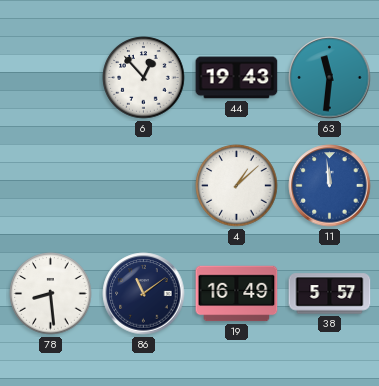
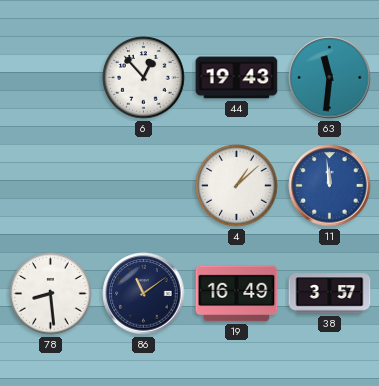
38: 5:57 -> 3:57 (330, 294)
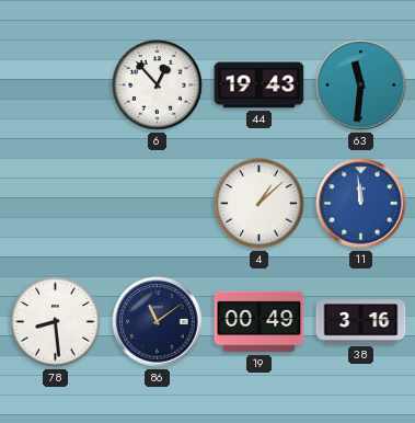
19: 16:49 -> 00:49 (260, 322)
38: 3:57 -> 3:16 (361, 322)
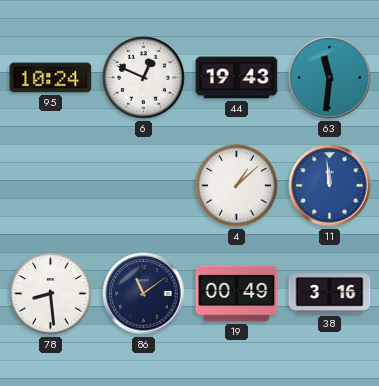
95: none -> 10:24 (51, 78)
6: 12:53 -> 12:49 (144, 78)
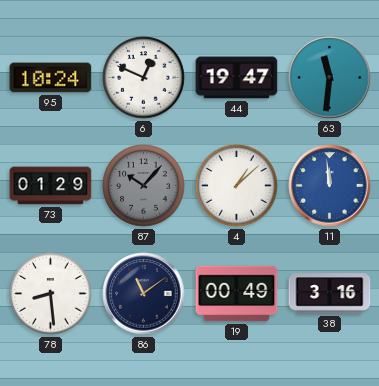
44: 19:43 -> 19:47 (237, 78)
73: none -> 01:29 (51, 186)
87: none -> 10:07 (144, 186)
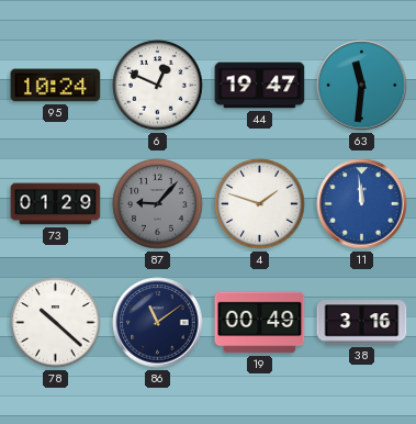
87: 10:07 -> 9:07 (158, 204)
4: 1:08 -> 1:48 (260, 204)
78: 8:29 -> 10:22 (56, 323)
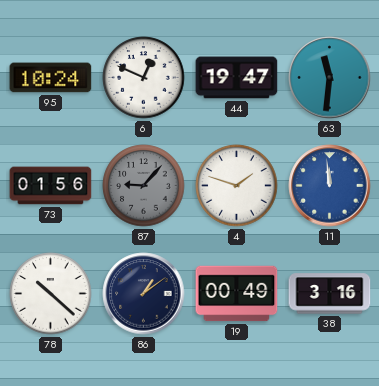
73: 01:29 -> 01:56 (51, 186)
86: 11:09 -> 1:09 (144, 294)
